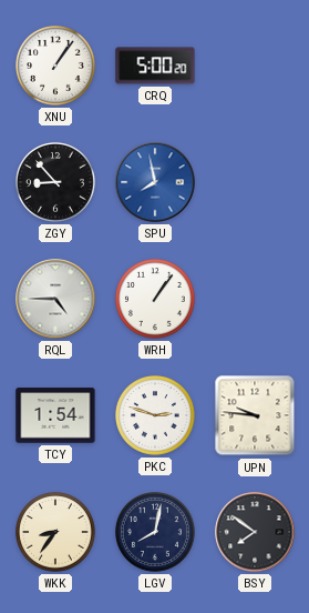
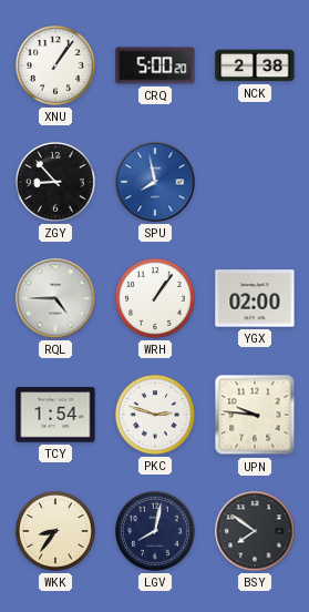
NCK: none -> 2:38 (255, 65)
YGX: none -> 02:00 (255, 298)
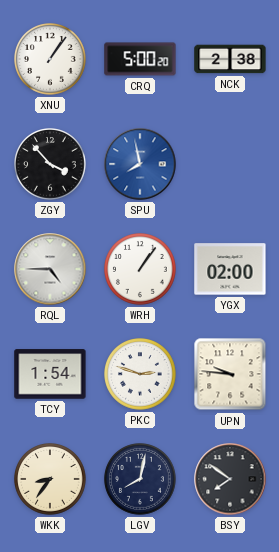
ZGY: 8:53 -> 3:53 (51, 165)
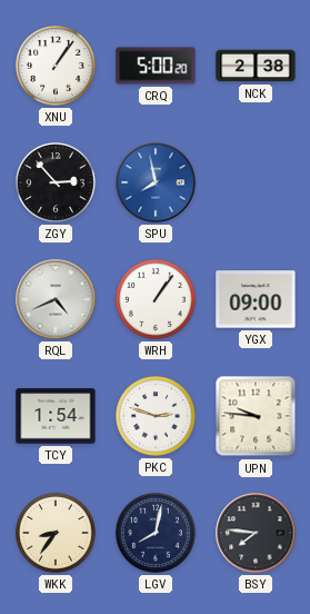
ZGY: 3:53 -> 2:53 (57, 184)
RQL: 4:45 -> 4:41 (56, 299)
YGX: 02:00 -> 09:00 (256, 299)
BSY: 7:51 -> 7:46 (256, 533)
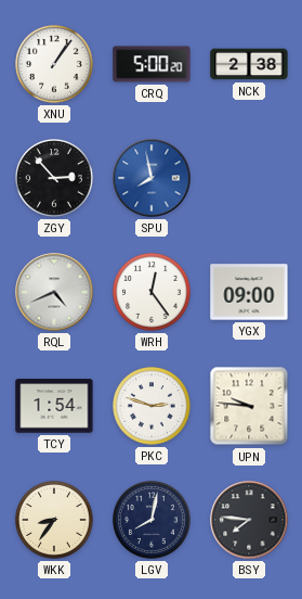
WRH: 1:06 -> 12:24 (153, 293)
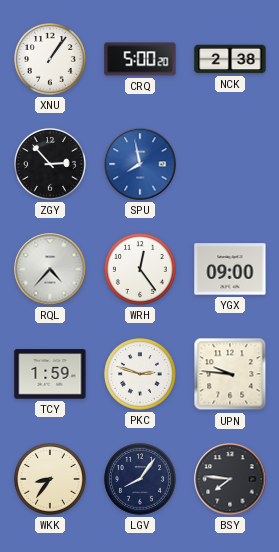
RQL: 4:41 -> 4:37 (50, 269)
TCY: 1:54 -> 1:59 (50, 374)
LGV: 8:02 -> 8:06 (141, 480)
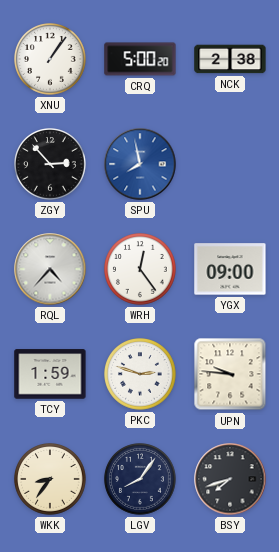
BSY: 7:46 -> 7:42 (230, 479)
